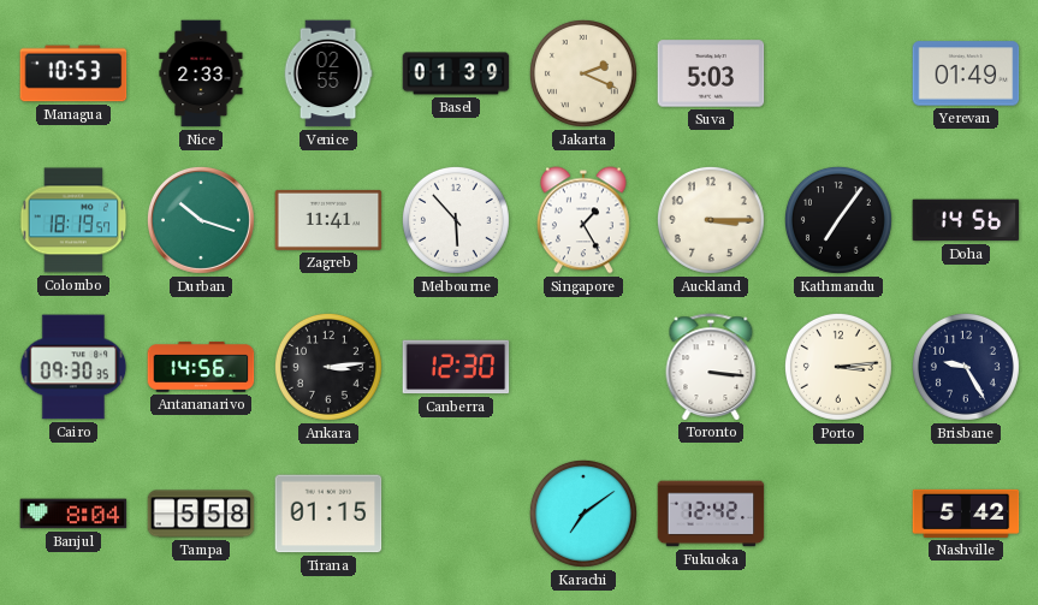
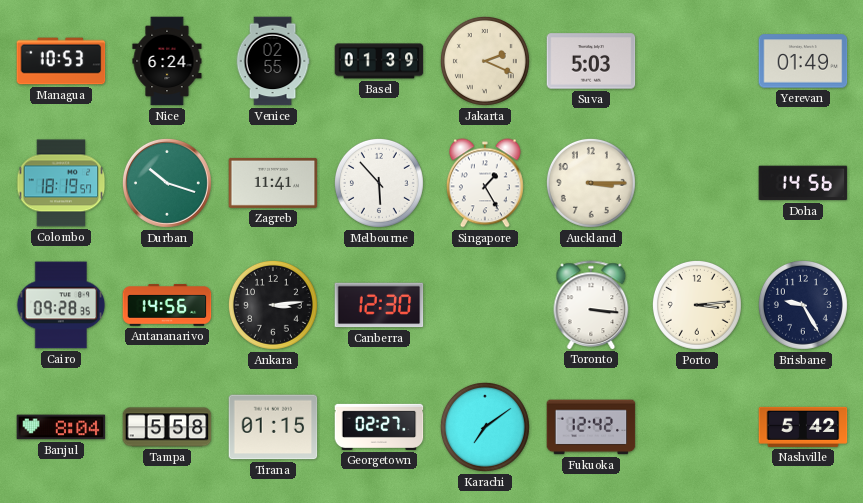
Nice: 2:33 -> 6:24 (167, 61)
Kathmandu: 7:06 -> none (838, 220)
Cairo: 09:30 -> 09:28 (61, 305)
Georgetown: none -> 02:27 (379, 427)
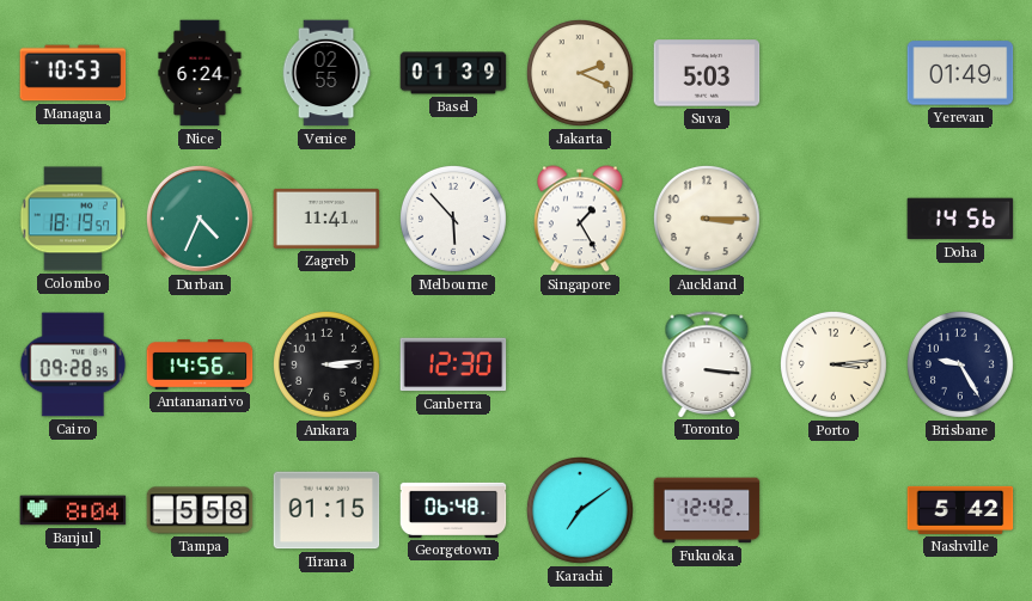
Durban: 10:18 -> 4:34 (200, 219)
Georgetown: 02:27 -> 06:48 (453, 510)
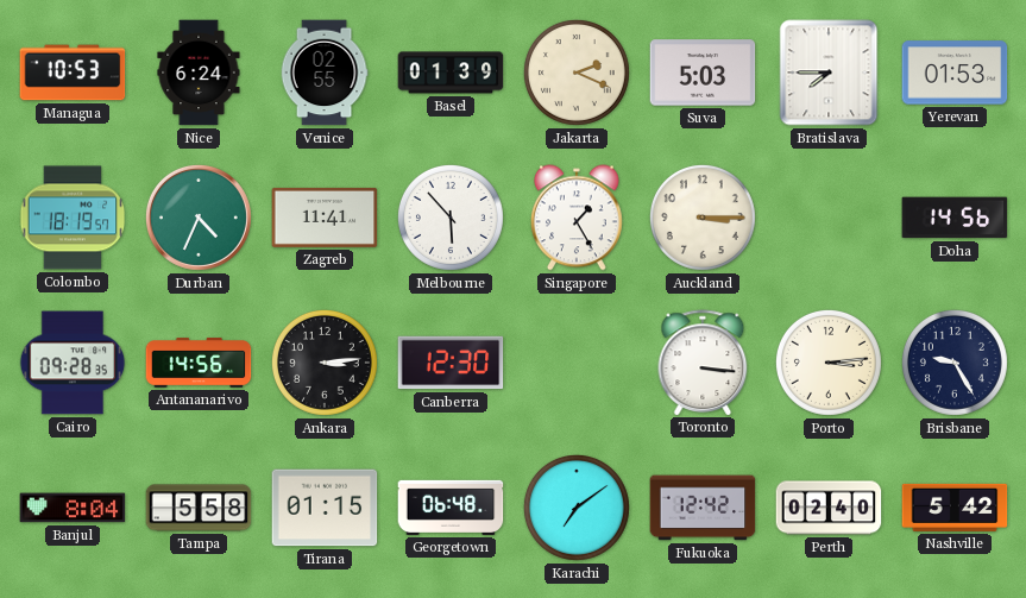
Bratislava: none -> 7:45 (829, 73)
Yerevan: 01:49 -> 01:53 (955, 73)
Perth: none -> 02:40 (829, 508)
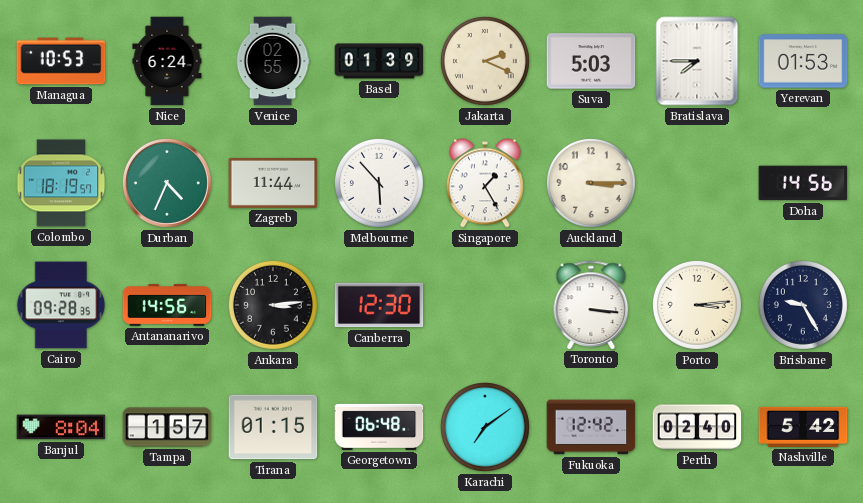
Zagreb: 11:41 -> 11:44 (273, 183)
Tampa: 5:58 -> 1:57 (167, 427)
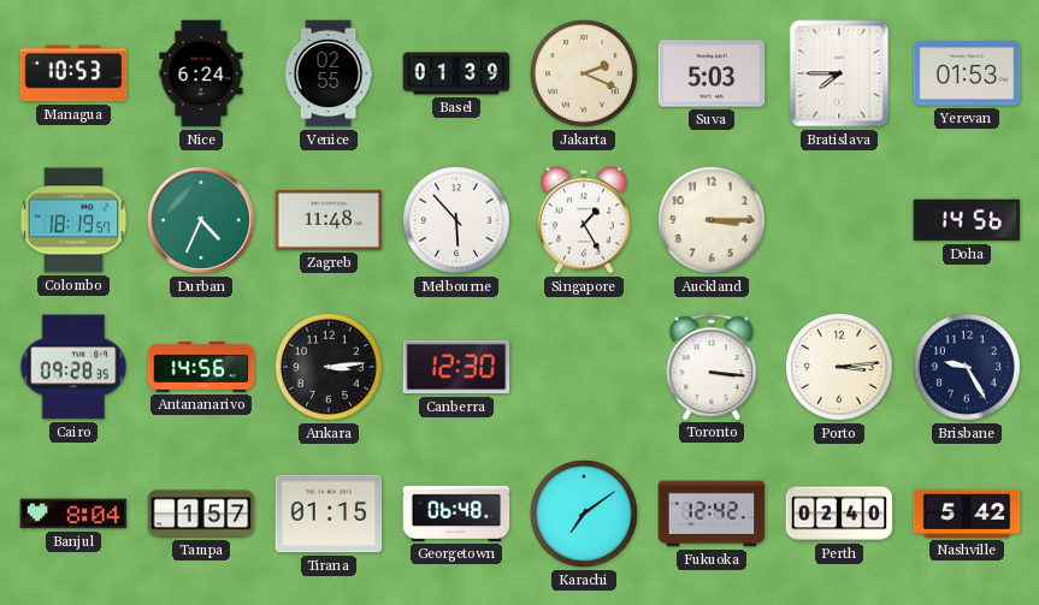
Zagreb: 11:44 -> 11:48 (329, 220)
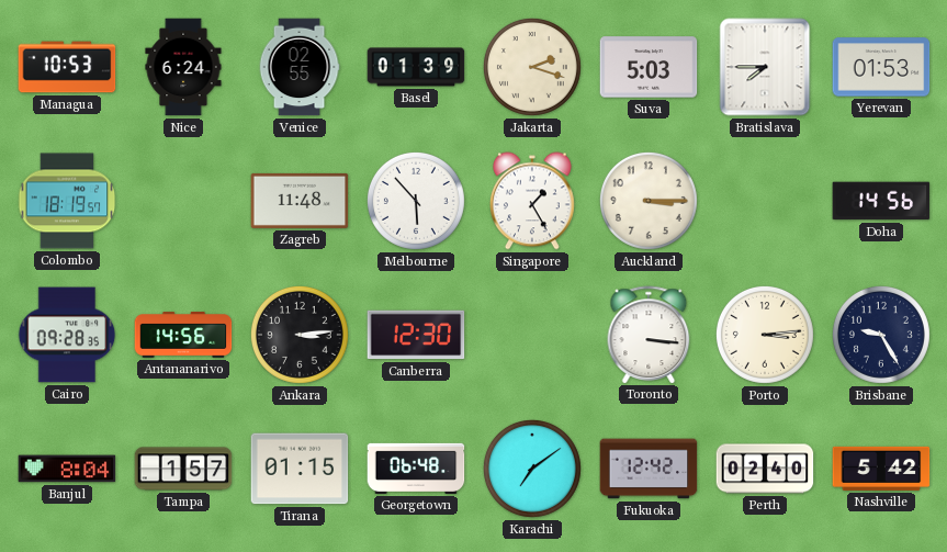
Jakarta: 2:19 -> 2:18 (532, 67)
Durban: 4:34 -> none (201, 220)
